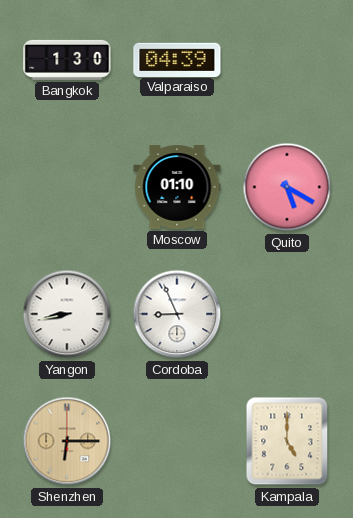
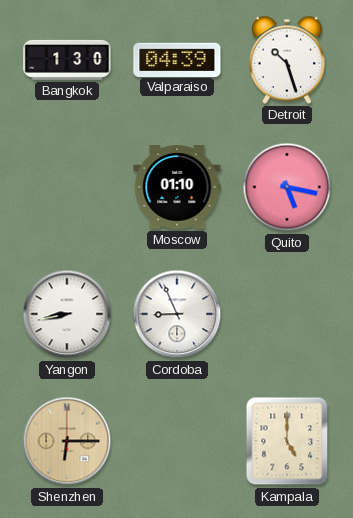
Detroit: none -> 10:27 (287, 60)
Quito: 5:20 -> 5:17 (287, 187)
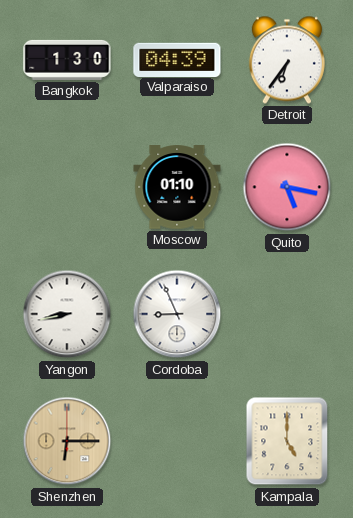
Detroit: 10:27 -> 6:36 (287, 60)
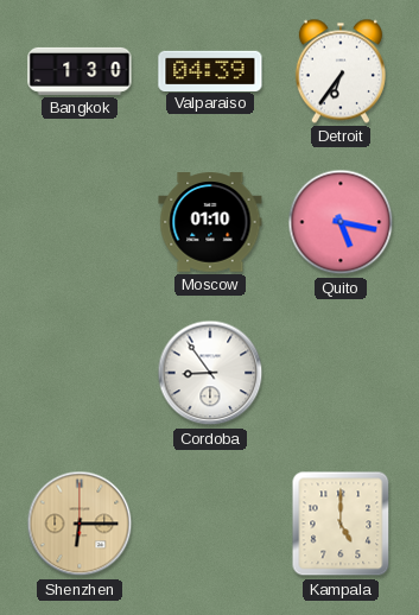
Yangon: 8:43 -> none (67, 314)
Cordoba: 8:56 -> 8:54 (210, 373)
